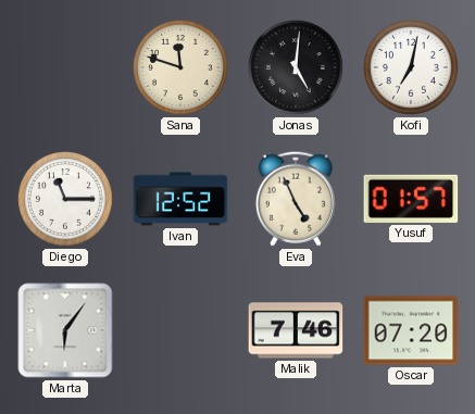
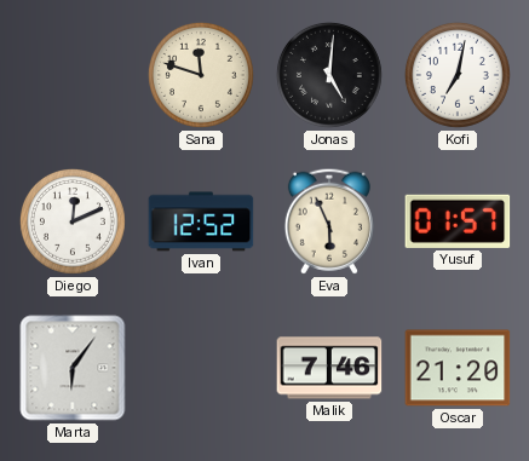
Diego: 11:15 -> 12:11 (73, 221)
Eva: 4:56 -> 5:56 (329, 221)
Oscar: 07:20 -> 21:20 (458, 368)
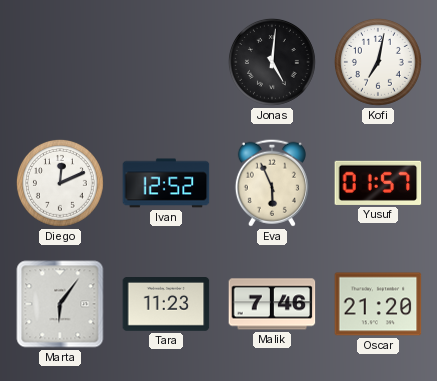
Sana: 11:48 -> none (201, 75)
Tara: none -> 11:23 (166, 305)
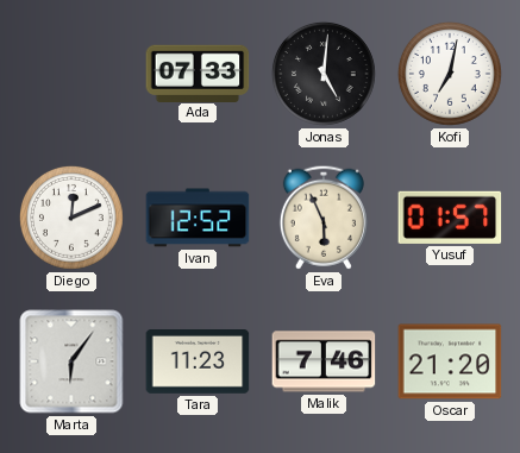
Ada: none -> 07:33 (198, 73)
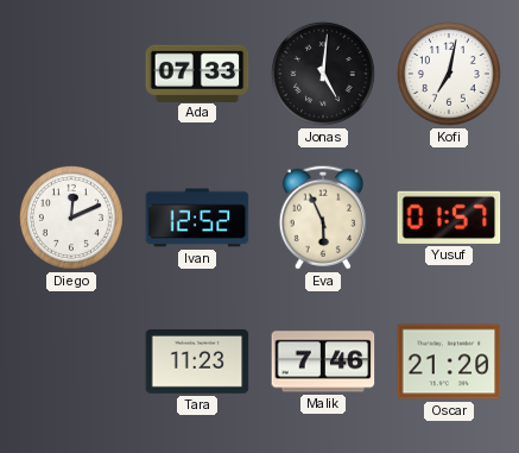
Marta: 6:06 -> none (71, 361)
